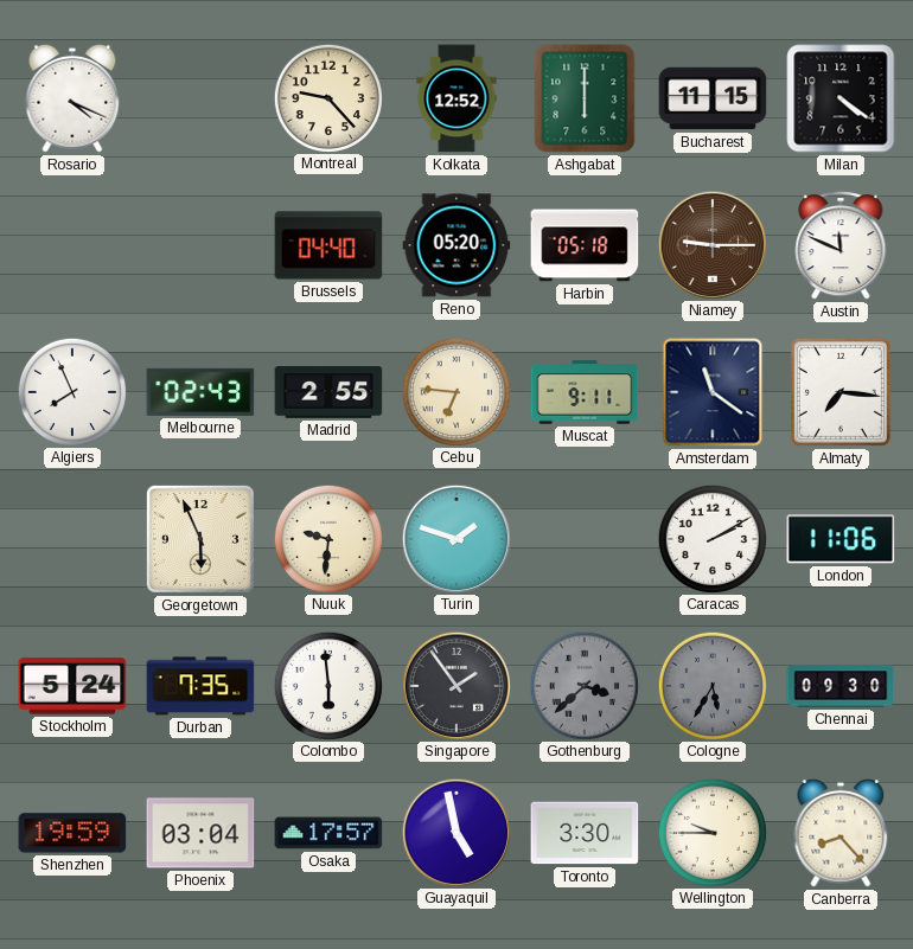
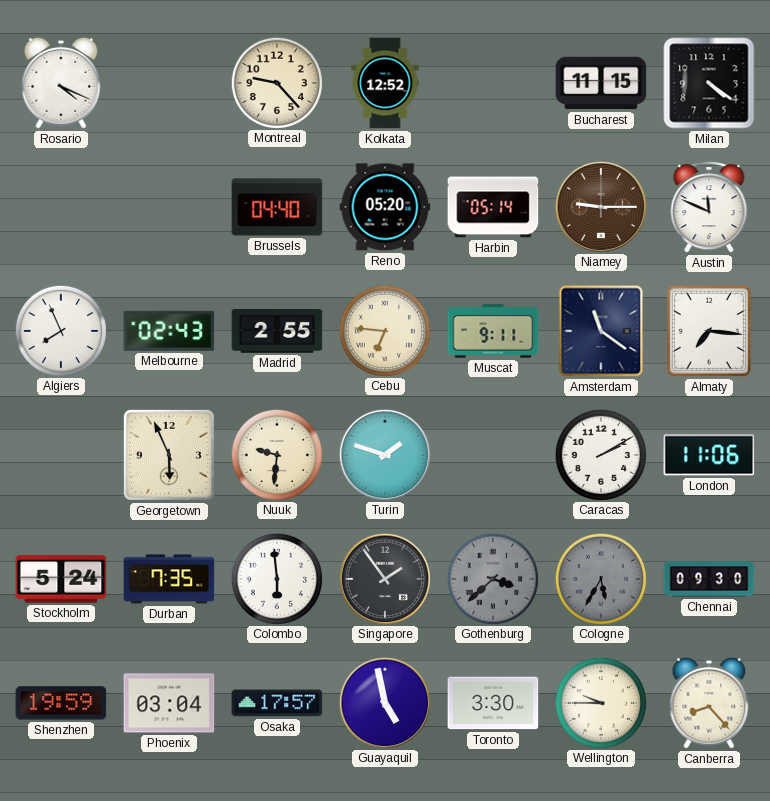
Ashgabat: 6:00 -> none (585, 98)
Harbin: 05:18 -> 05:14 (493, 207)
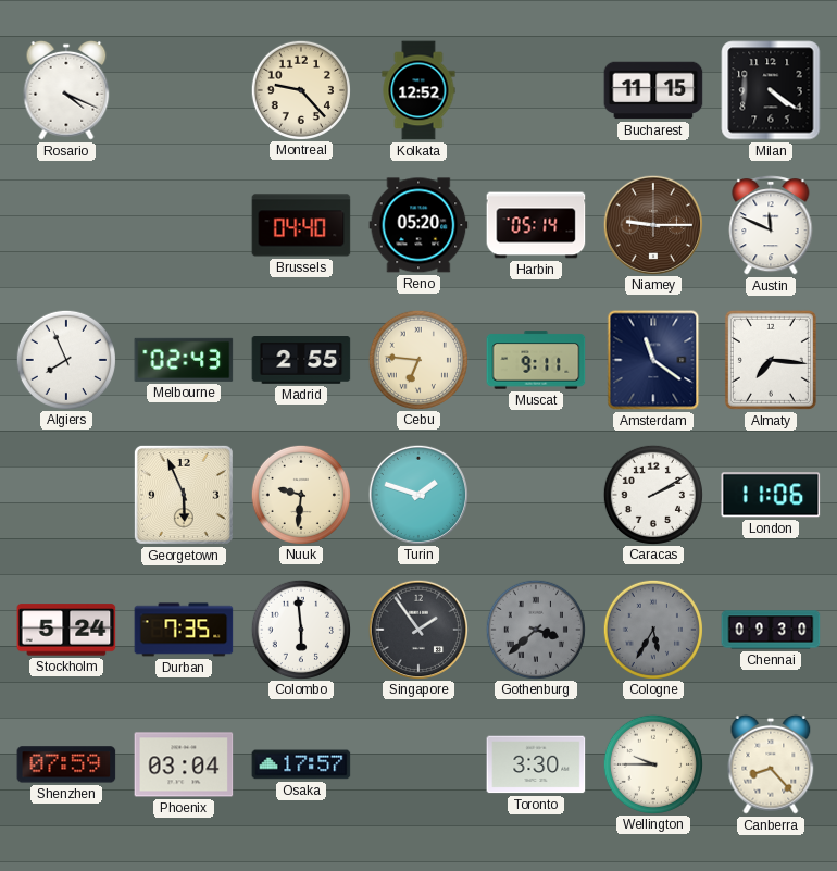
Shenzhen: 19:59 -> 07:59 (66, 764)
Guayaquil: 4:58 -> none (384, 702)
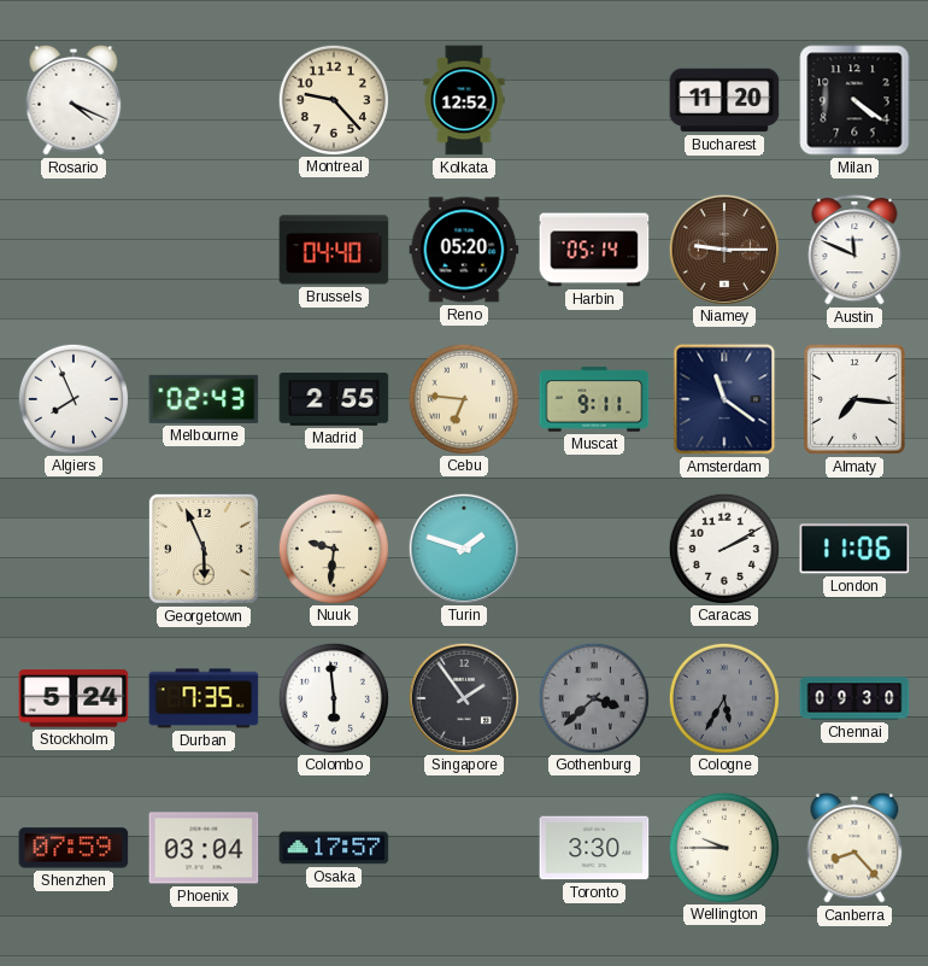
Bucharest: 11:15 -> 11:20 (724, 100)
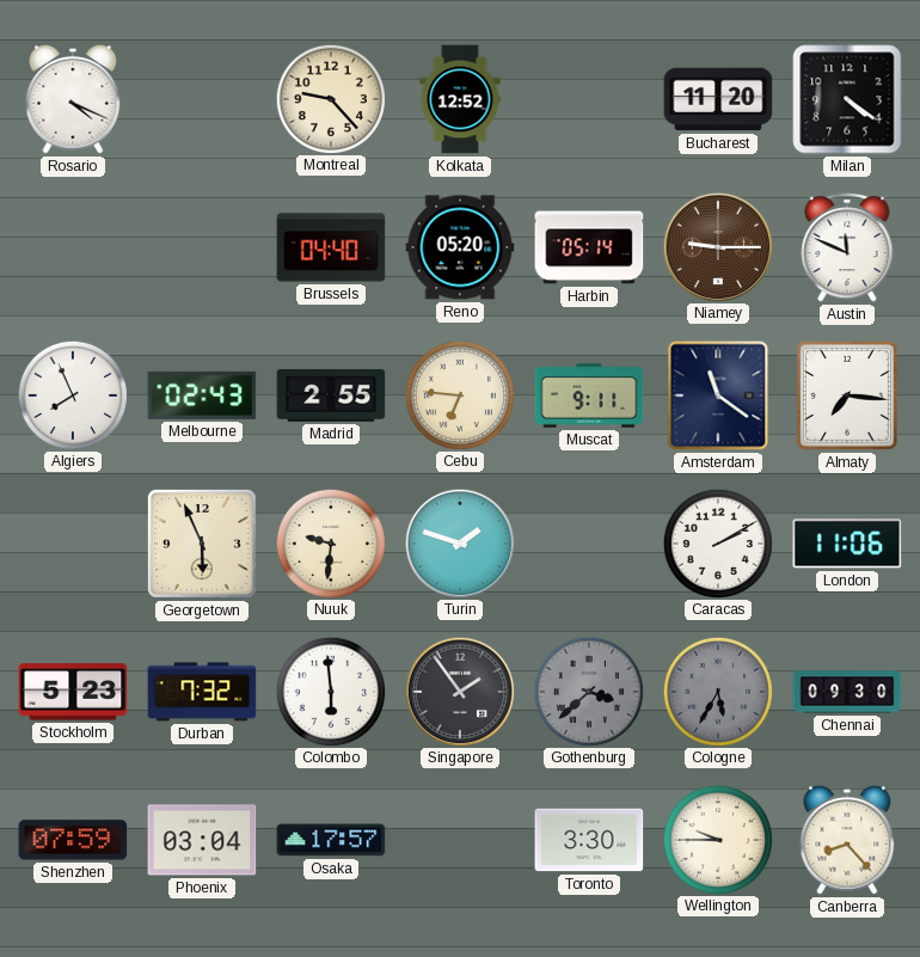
Stockholm: 5:24 -> 5:23 (73, 692)
Durban: 7:35 -> 7:32 (202, 692)
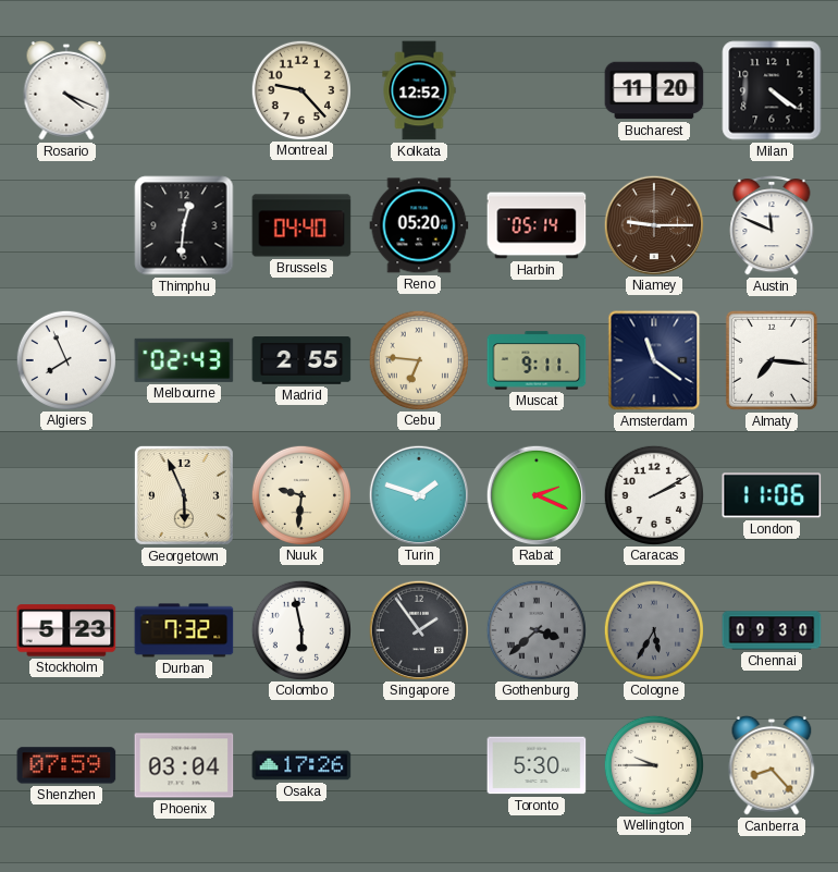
Thimphu: none -> 12:31 (184, 225)
Rabat: none -> 2:19 (535, 494)
Colombo: 5:59 -> 5:58 (300, 629)
Osaka: 17:57 -> 17:26 (301, 765)
Toronto: 3:30 -> 5:30 (537, 765)
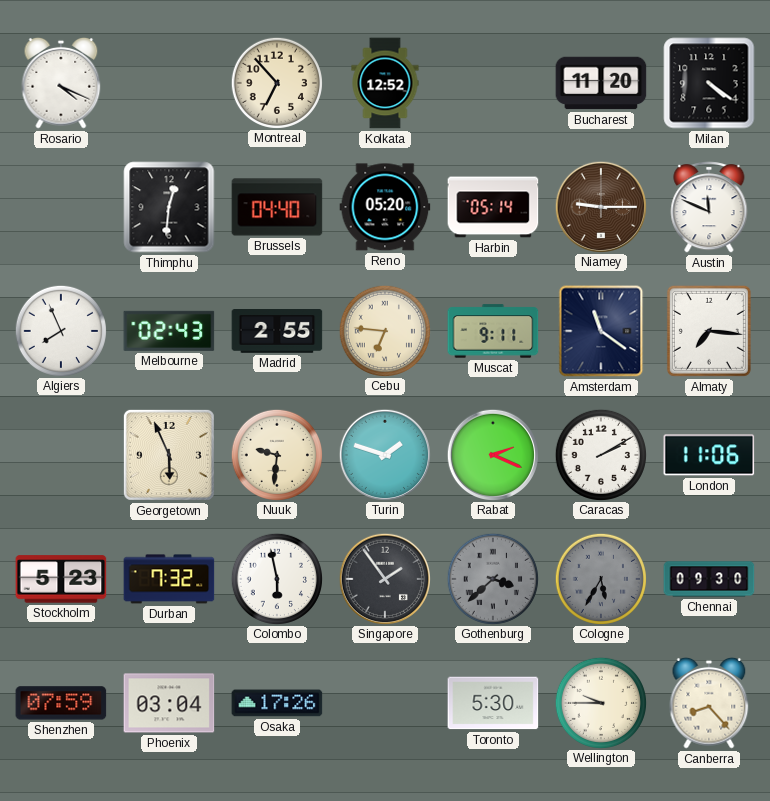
Montreal: 9:23 -> 6:53 (276, 82)
